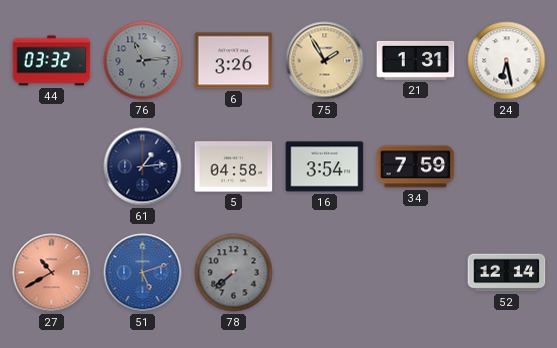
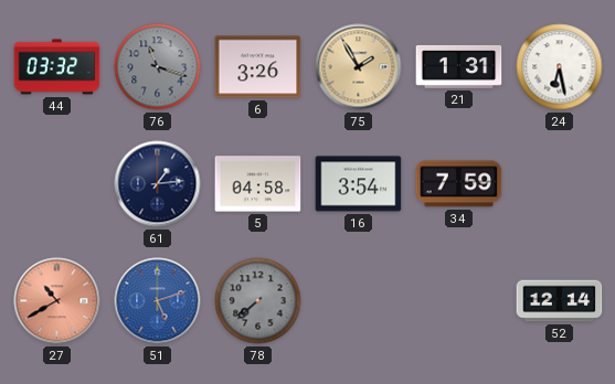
76: 11:14 -> 11:18 (158, 67)
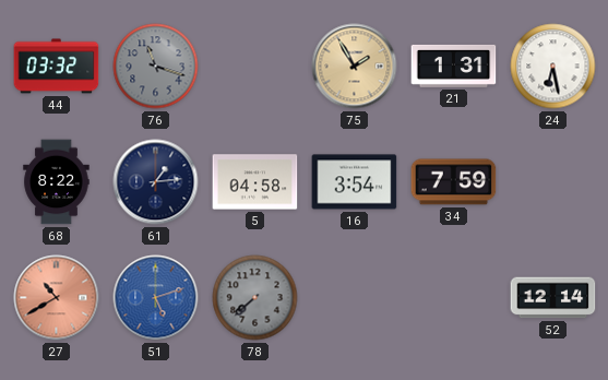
6: 3:26 -> none (258, 67)
68: none -> 8:22 (57, 182)
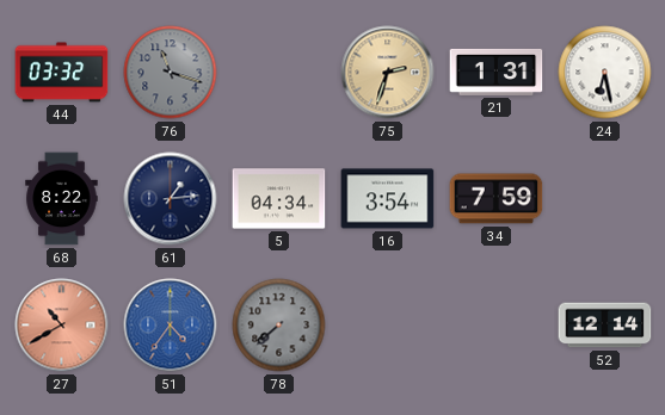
75: 1:55 -> 2:33 (388, 73)
5: 04:58 -> 04:34 (279, 199)
51: 5:12 -> 4:36 (171, 326)
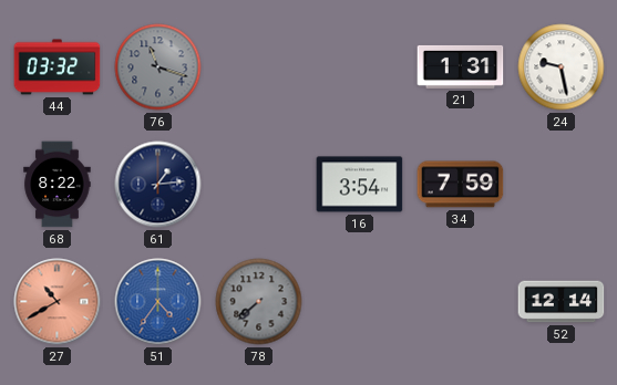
75: 2:33 -> none (388, 73)
24: 6:28 -> 9:28 (562, 67)
5: 04:34 -> none (279, 199)
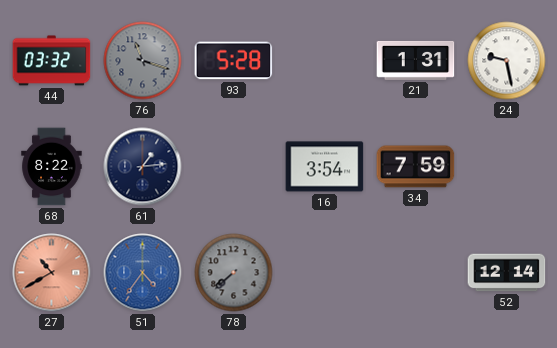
93: none -> 5:28 (234, 61)
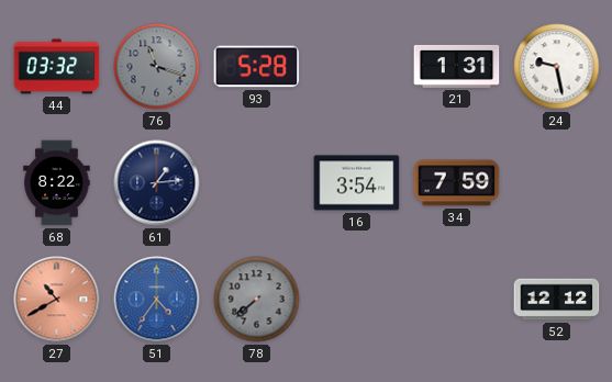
52: 12:14 -> 12:12 (557, 300)
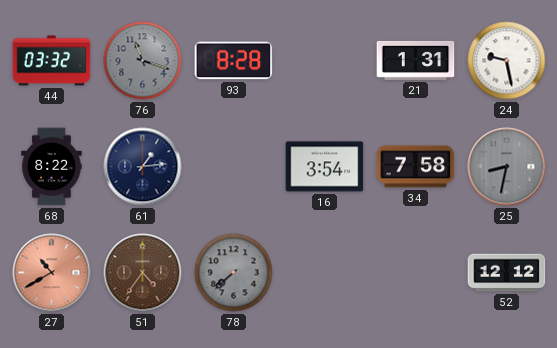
93: 5:28 -> 8:28 (234, 61)
34: 7:59 -> 7:58 (416, 167)
25: none -> 8:32 (507, 167)
51 dial: blue -> brown (143, 273)
